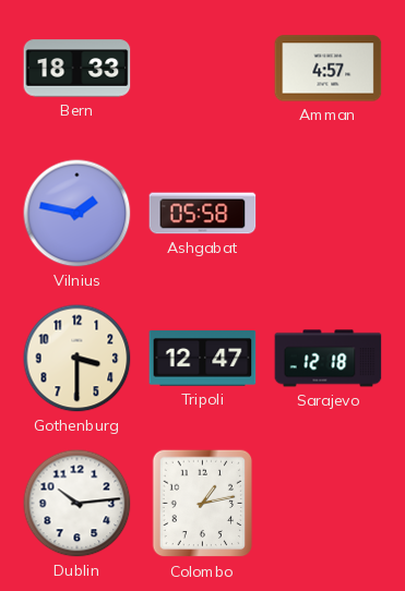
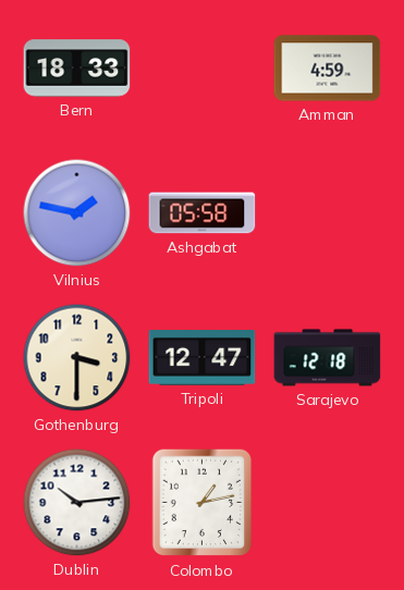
Amman: 4:57 -> 4:59 (328, 69)
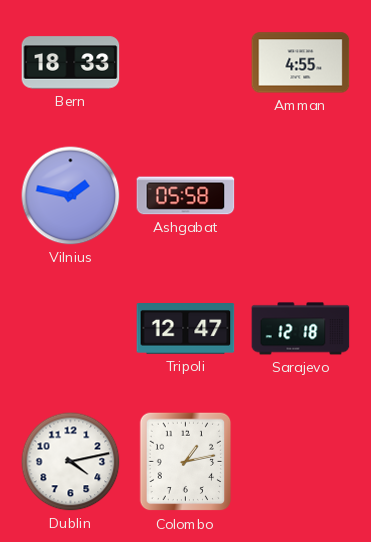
Amman: 4:59 -> 4:55 (301, 63)
Gothenburg: 3:30 -> none (77, 358)
Dublin: 10:14 -> 4:13 (71, 462)
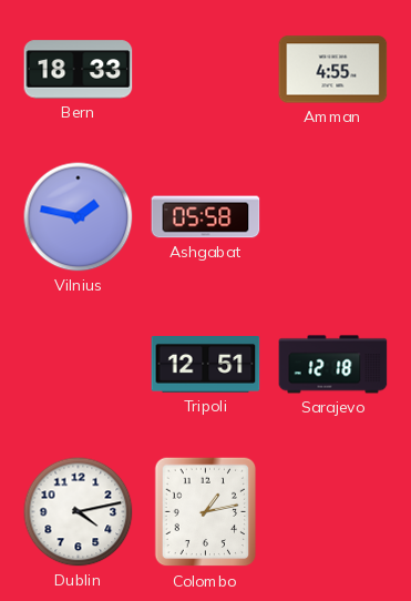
Tripoli: 12:47 -> 12:51 (206, 365)
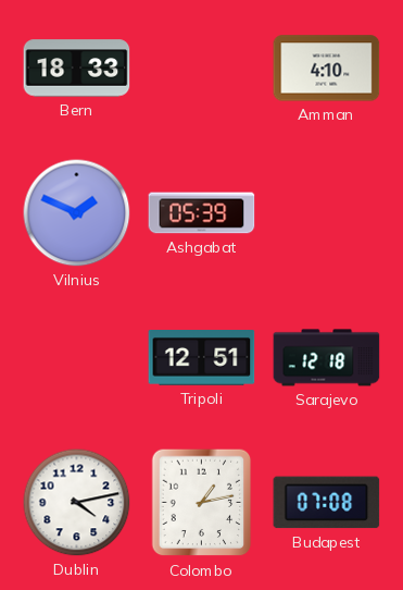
Amman: 4:55 -> 4:10 (327, 69)
Vilnius: 1:47 -> 1:49 (77, 213)
Ashgabat: 05:58 -> 05:39 (202, 213)
Budapest: none -> 07:08 (327, 503)
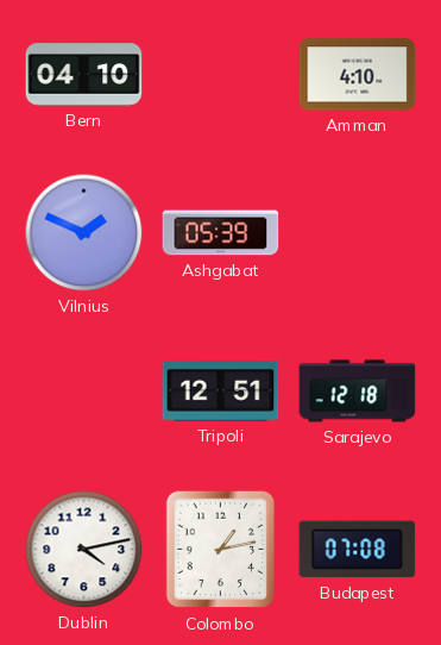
Bern: 18:33 -> 04:10 (84, 75)
